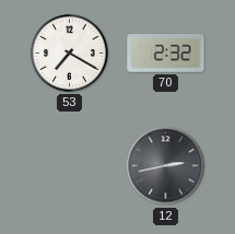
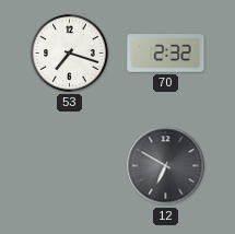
53: 7:20 -> 7:18 (70, 54)
12: 2:43 -> 6:50 (166, 166)
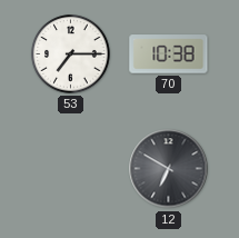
53: 7:18 -> 7:15 (71, 54)
70: 2:32 -> 10:38 (169, 54)
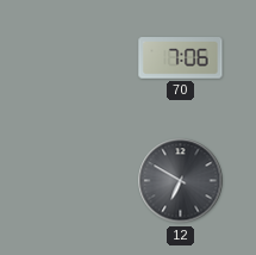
53: 7:15 -> none (71, 54)
70: 10:38 -> 7:06 (181, 58)
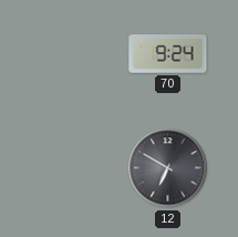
70: 7:06 -> 9:24 (168, 54)
